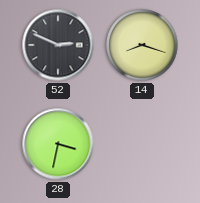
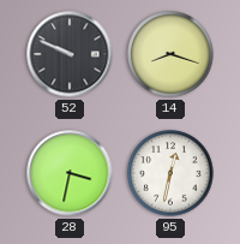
52: 2:49 -> 9:49 (70, 54)
95: none -> 12:32 (170, 173)
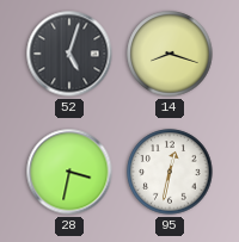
52: 9:49 -> 5:03 (69, 54)
